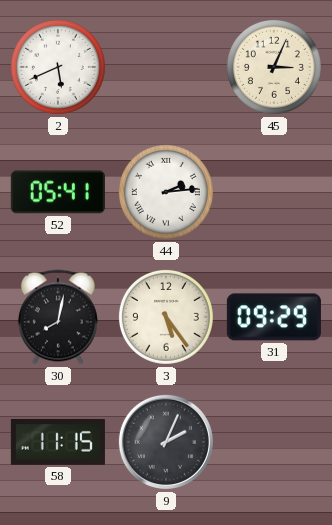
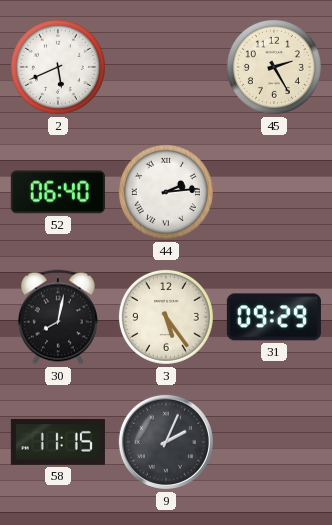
45: 3:04 -> 2:25 (274, 67)
52: 05:41 -> 06:40 (58, 192)
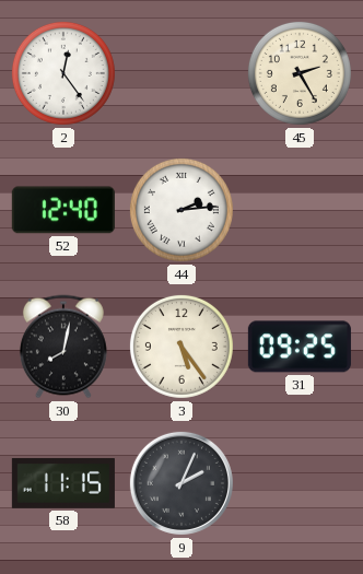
2: 5:41 -> 12:24 (63, 73)
52: 06:40 -> 12:40 (63, 210)
31: 09:29 -> 09:25 (300, 347)
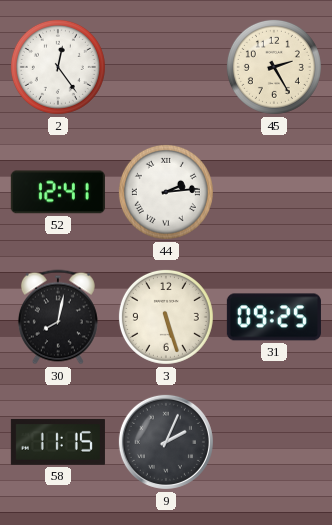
52: 12:40 -> 12:41 (58, 192)
3: 5:24 -> 5:27 (166, 317)
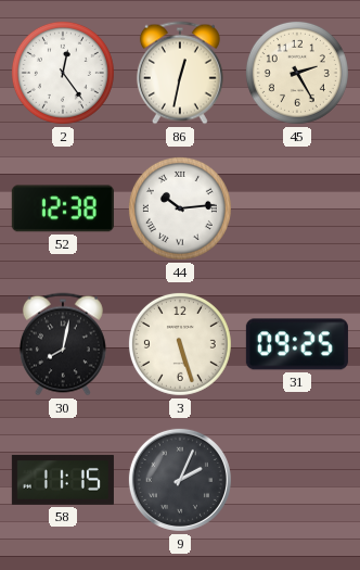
86: none -> 12:32 (180, 73)
52: 12:41 -> 12:38 (63, 208)
44: 2:14 -> 10:14 (180, 208)
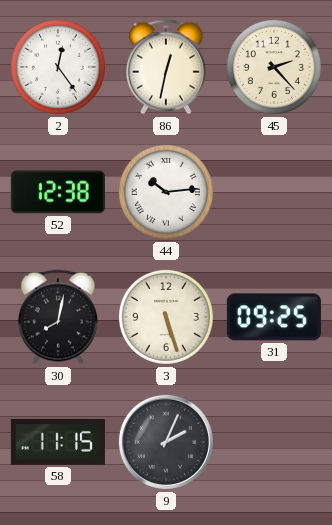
45: 2:25 -> 2:23 (274, 67)
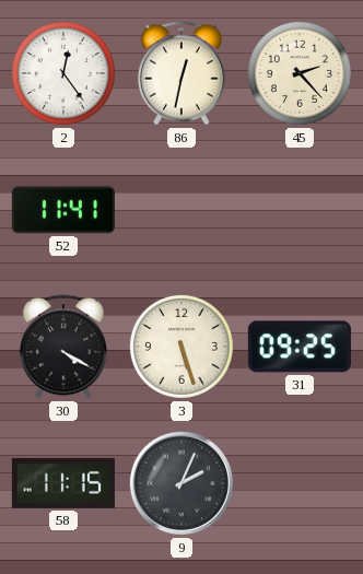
52: 12:38 -> 11:41 (63, 210)
44: 10:14 -> none (166, 192)
30: 8:02 -> 4:20 (63, 347)
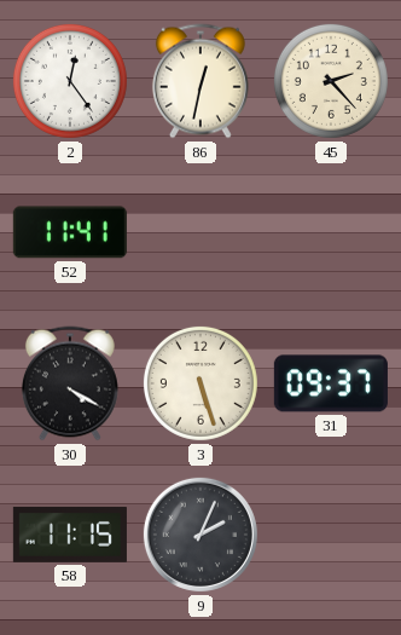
31: 09:25 -> 09:37 (331, 383)
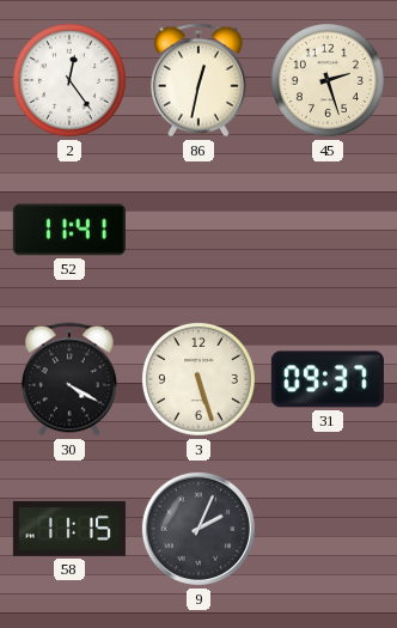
45: 2:23 -> 2:27 (328, 80)
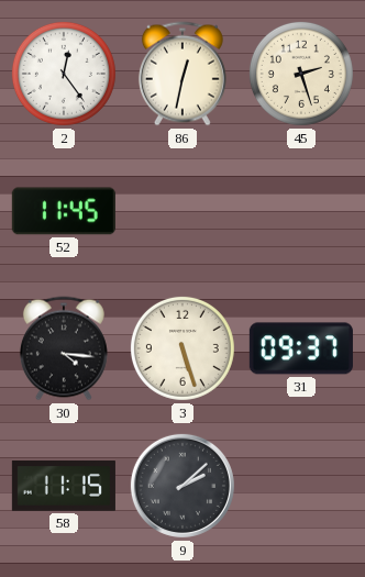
52: 11:41 -> 11:45 (64, 211)
30: 4:20 -> 4:16 (64, 348)
9: 2:04 -> 2:08 (182, 486)
